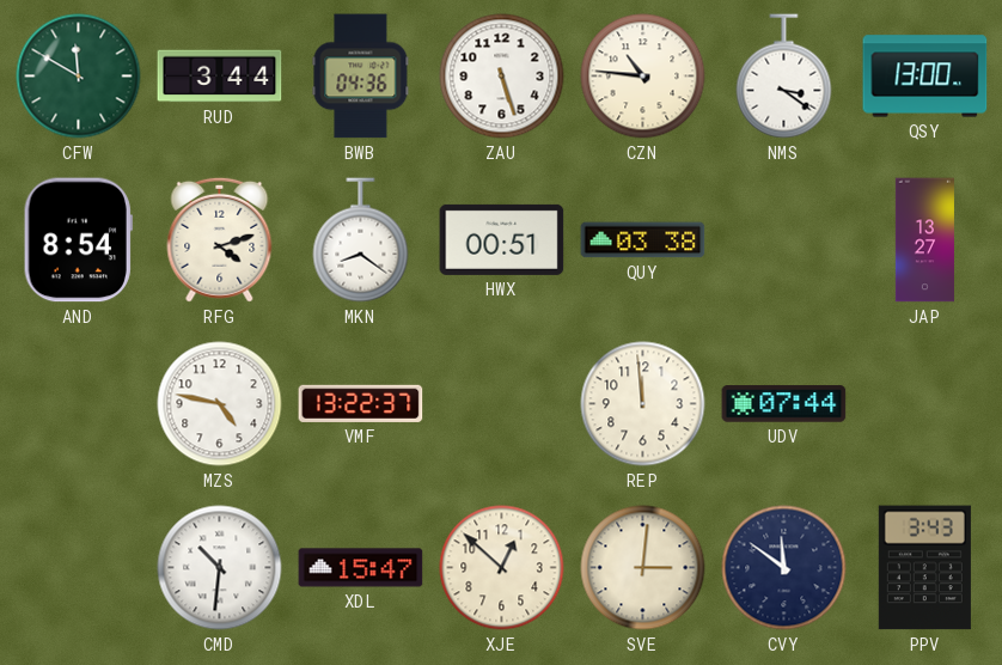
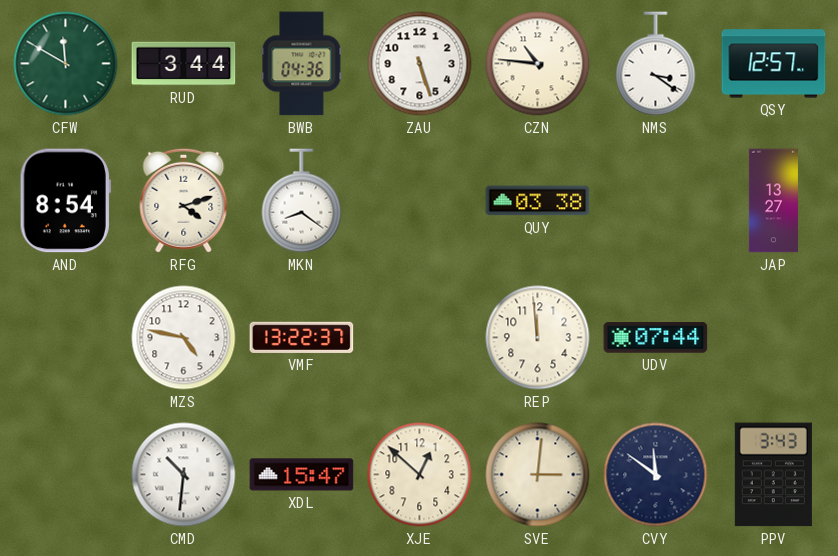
QSY: 13:00 -> 12:57 (774, 64)
HWX: 00:51 -> none (502, 239)
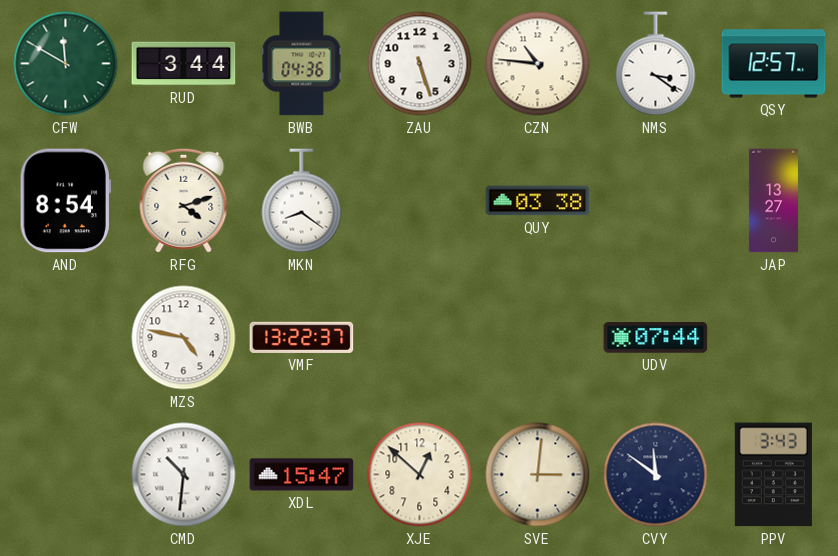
REP: 11:59 -> none (538, 338)
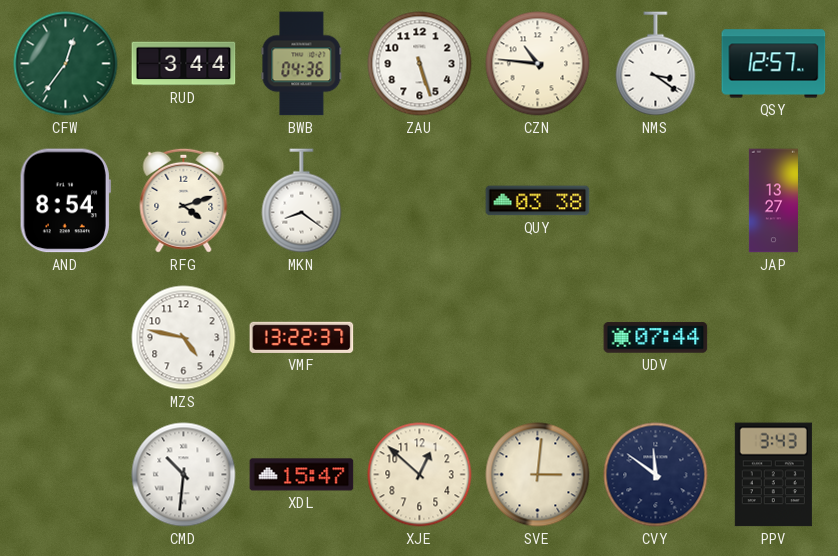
CFW: 11:50 -> 12:36 (66, 64)
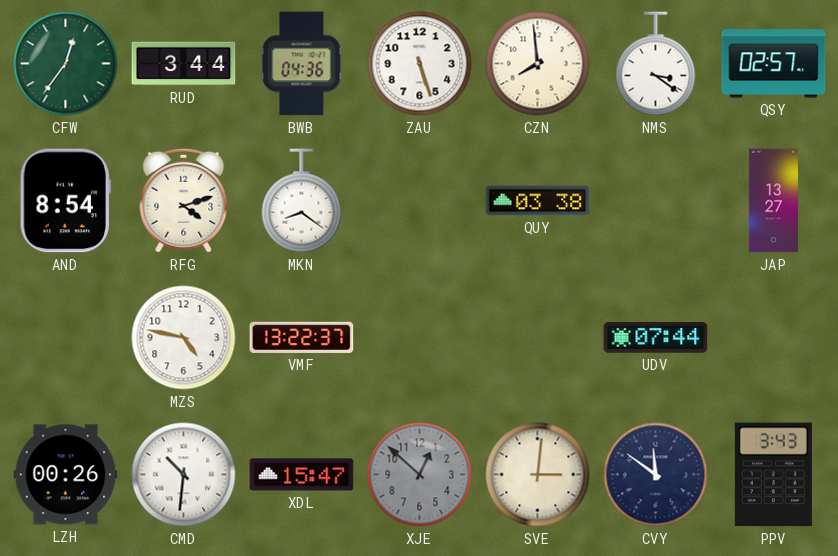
CZN: 10:46 -> 7:59 (538, 64)
QSY: 12:57 -> 02:57 (774, 64)
LZH: none -> 00:26 (66, 475)
XJE dial: cream -> grey (420, 475)
